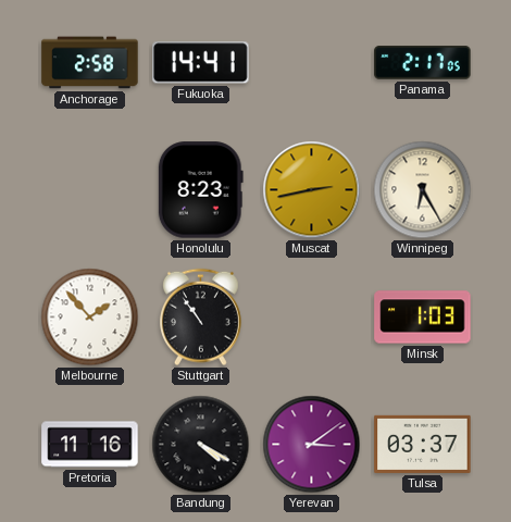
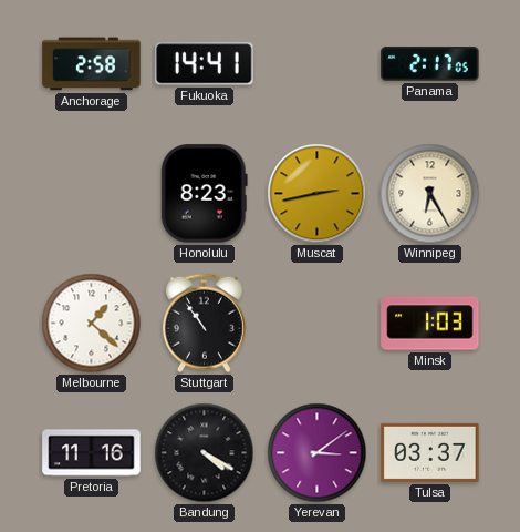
Melbourne: 1:53 -> 1:22 (92, 324)
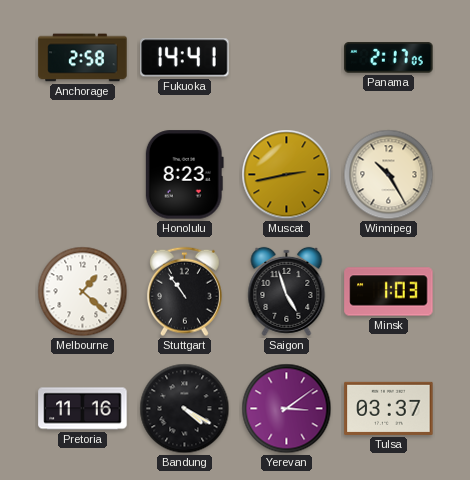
Winnipeg: 6:25 -> 10:25 (389, 175)
Saigon: none -> 4:57 (287, 291)
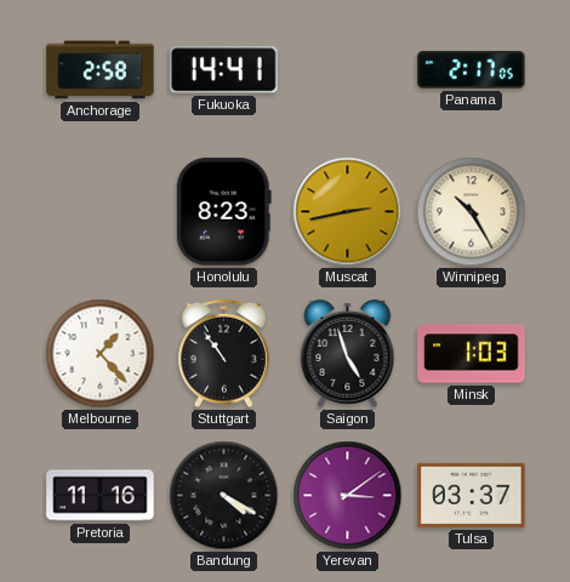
Melbourne: 1:22 -> 1:23 (101, 354)
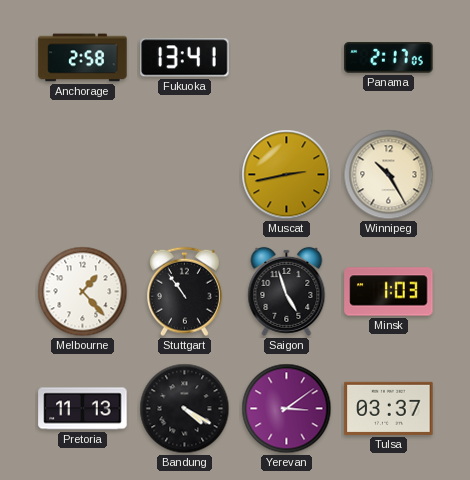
Fukuoka: 14:41 -> 13:41 (185, 58)
Honolulu: 8:23 -> none (223, 212)
Pretoria: 11:16 -> 11:13 (83, 409)
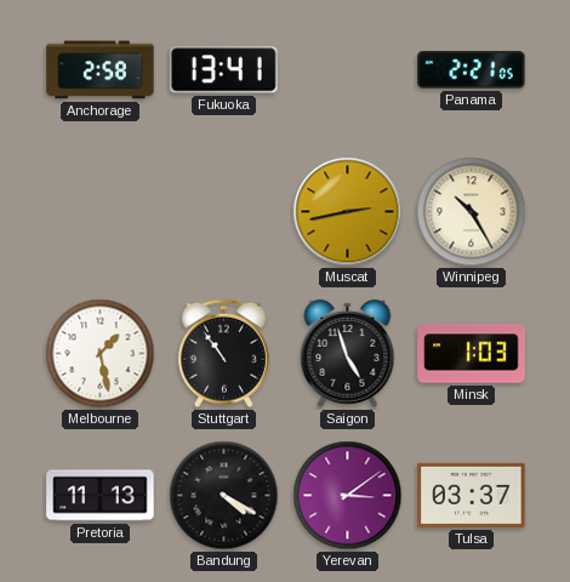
Panama: 2:17 -> 2:21 (472, 70)
Melbourne: 1:23 -> 1:28 (101, 354)
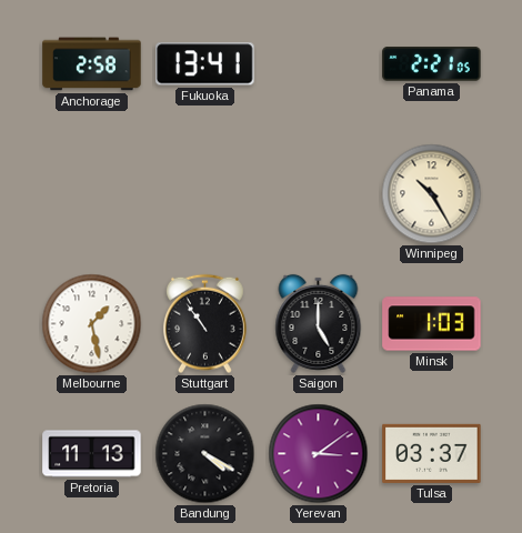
Muscat: 2:43 -> none (348, 212)
Saigon: 4:57 -> 5:00 (319, 323)
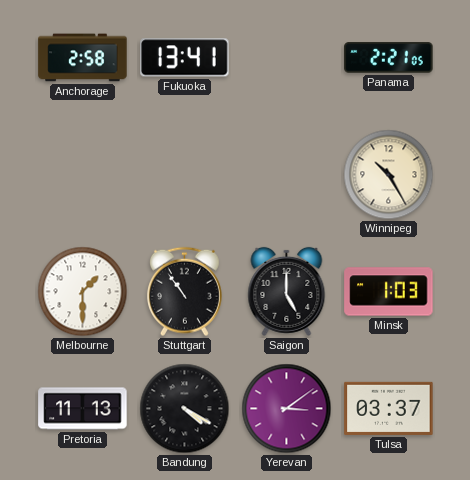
Melbourne: 1:28 -> 1:30 (83, 292)
